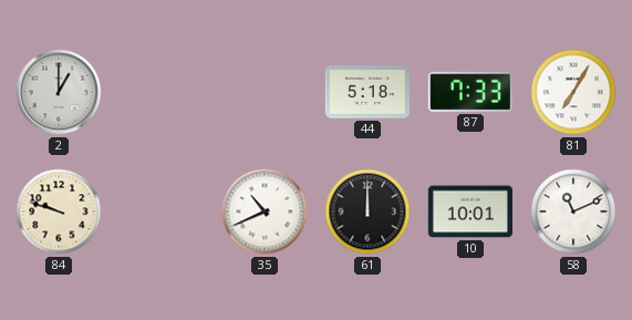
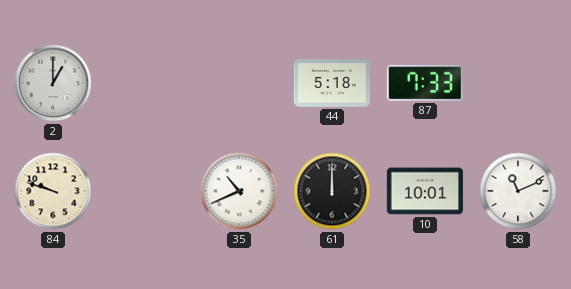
81: 7:05 -> none (573, 92)
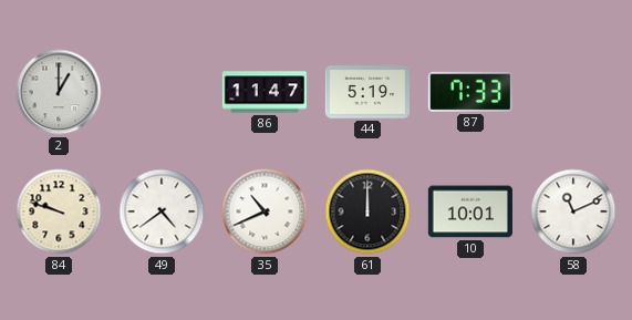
86: none -> 11:47 (263, 92)
44: 5:18 -> 5:19 (367, 93)
49: none -> 4:39 (162, 211)
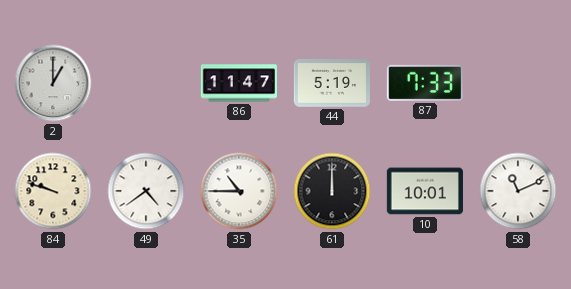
35: 10:41 -> 10:45 (239, 191)
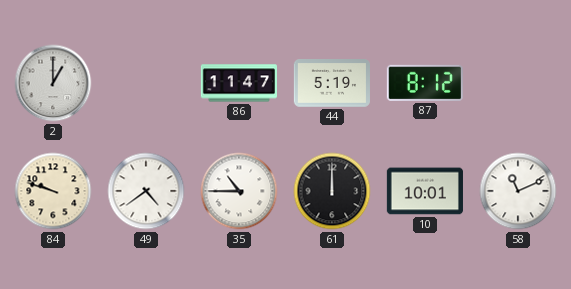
87: 7:33 -> 8:12 (425, 83)
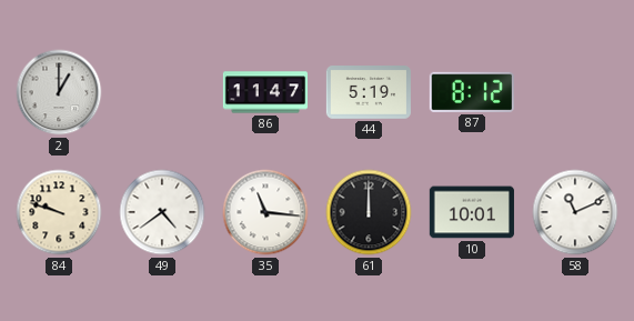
35: 10:45 -> 11:16 (265, 212)
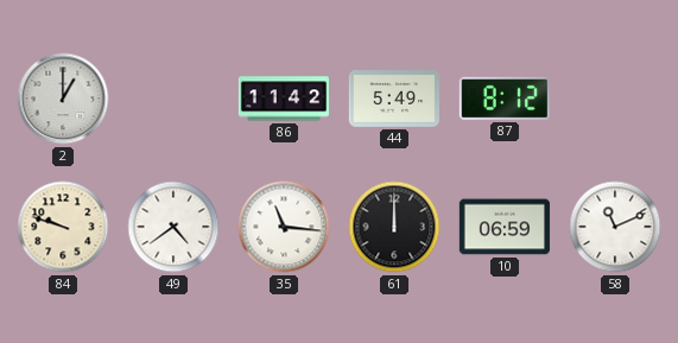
86: 11:47 -> 11:42 (283, 99)
44: 5:19 -> 5:49 (394, 100)
10: 10:01 -> 06:59 (505, 227)
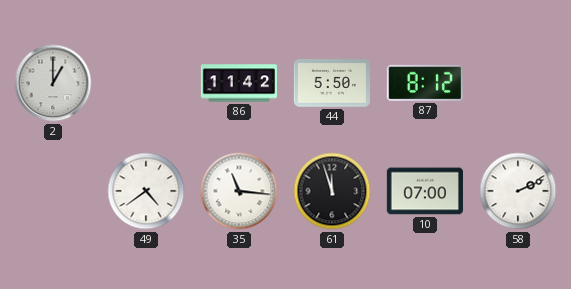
44: 5:49 -> 5:50 (332, 84)
84: 9:48 -> none (63, 227)
61: 12:00 -> 11:57 (332, 191)
10: 06:59 -> 07:00 (425, 191)
58: 11:11 -> 2:11 (518, 191)
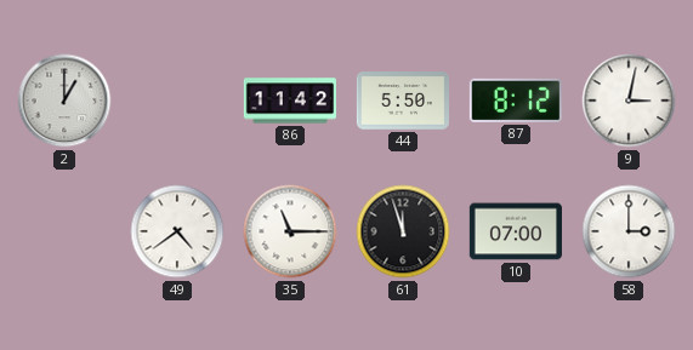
9: none -> 3:02 (629, 101)
35: 11:16 -> 11:15 (290, 231)
58: 2:11 -> 3:00 (629, 231)
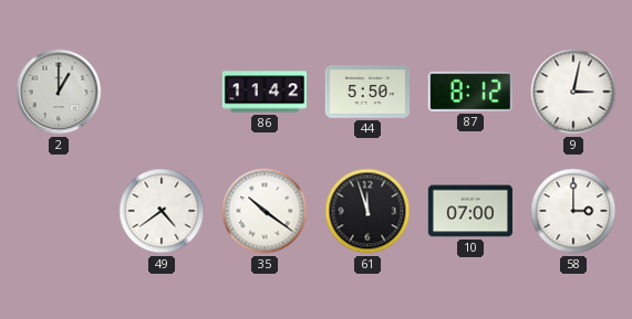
35: 11:15 -> 10:21 (265, 211)
